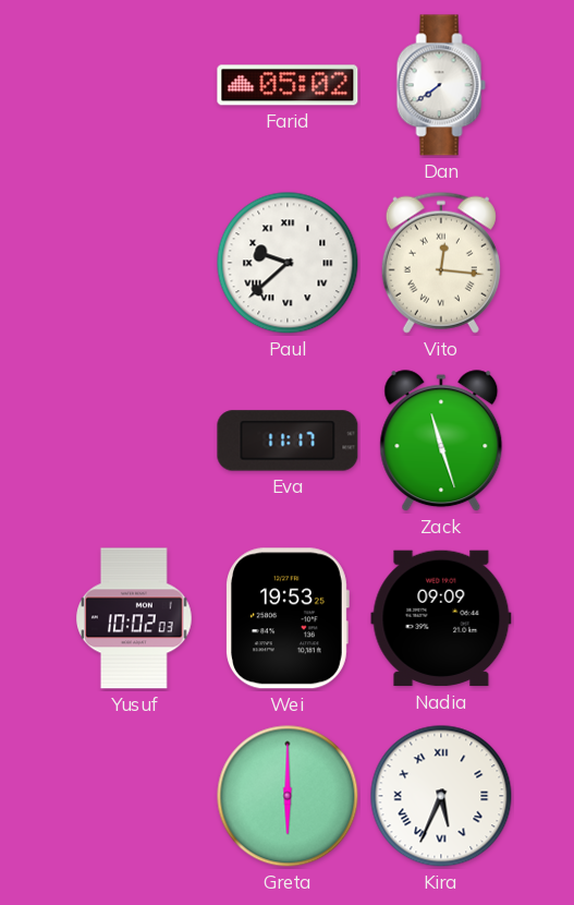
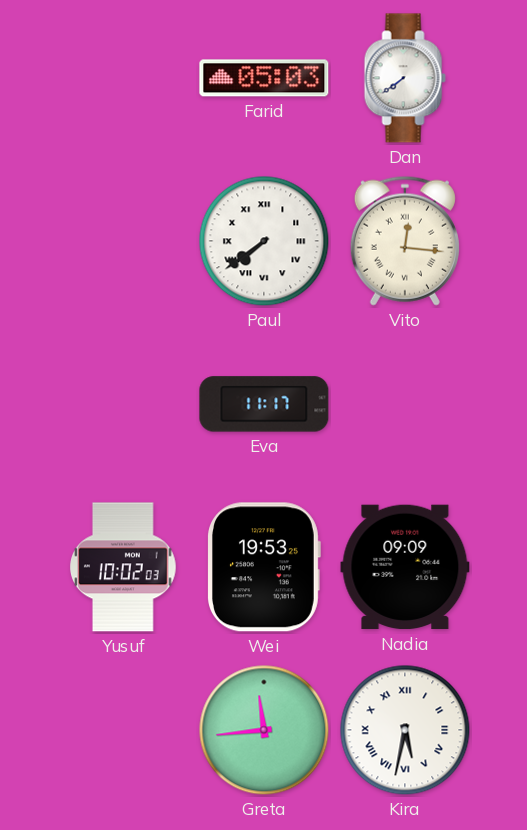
Farid: 05:02 -> 05:03 (264, 78)
Paul: 9:38 -> 7:39 (264, 241)
Zack: 11:27 -> none (441, 442)
Greta: 6:00 -> 11:44 (264, 730)
Kira: 5:34 -> 5:32 (405, 730)
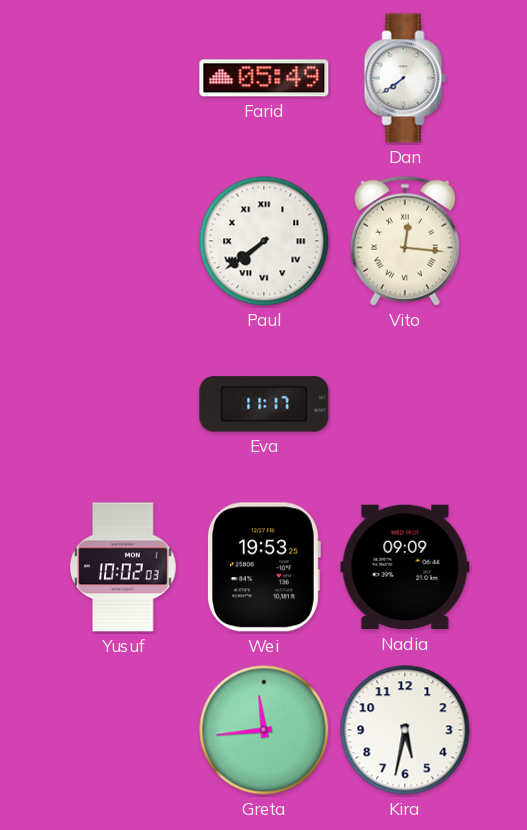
Farid: 05:03 -> 05:49 (264, 78)
Kira numerals: Roman -> Arabic (405, 730)
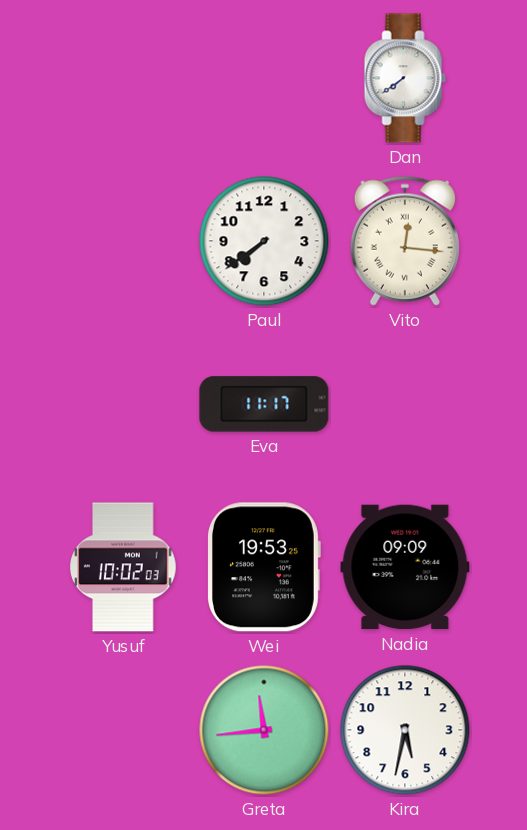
Farid: 05:49 -> none (264, 78)
Paul numerals: Roman -> Arabic (264, 241)
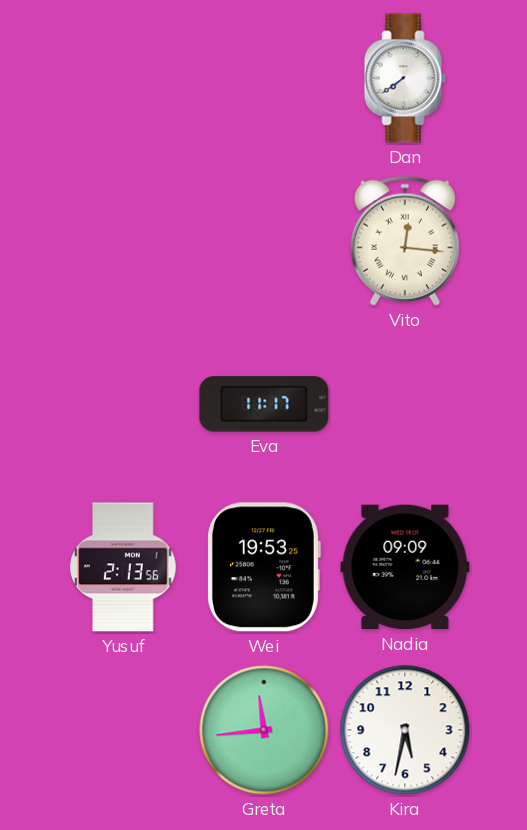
Paul: 7:39 -> none (264, 241)
Yusuf: 10:02 -> 2:13 (123, 567)
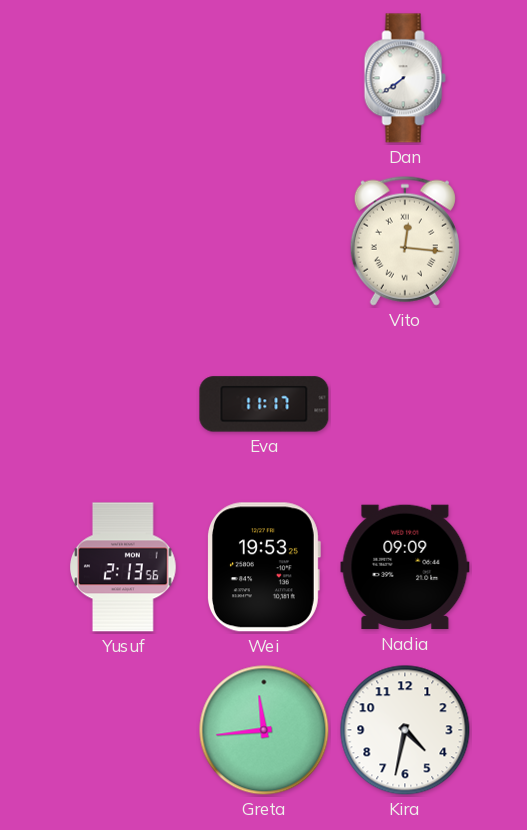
Kira: 5:32 -> 4:32 (405, 730)
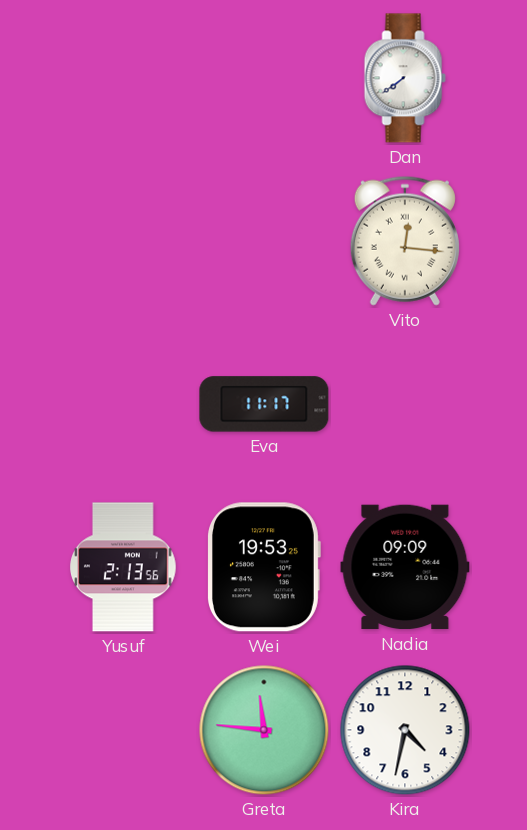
Greta: 11:44 -> 11:46 (264, 730)
